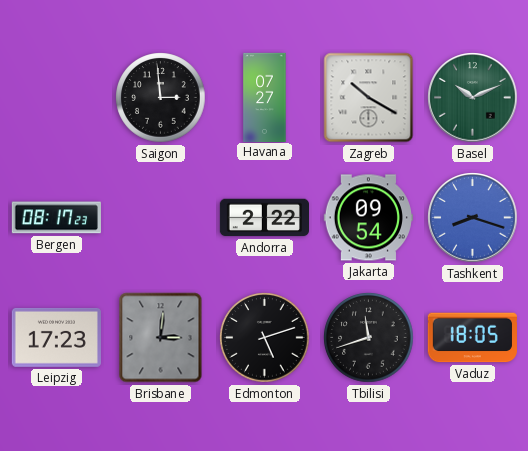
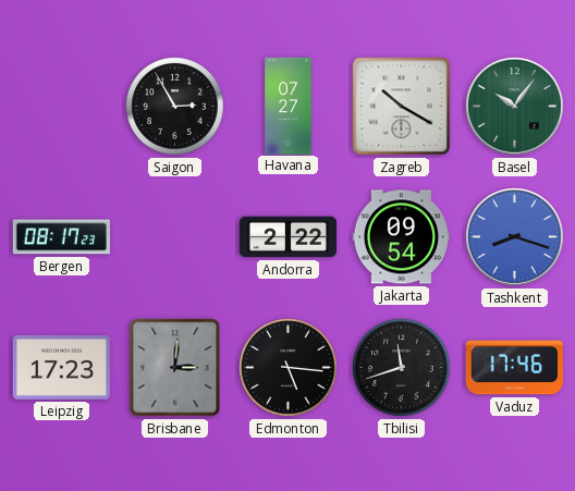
Saigon: 2:59 -> 2:55 (175, 107)
Basel: 10:11 -> 10:06 (515, 107)
Edmonton: 5:12 -> 5:16 (289, 368)
Vaduz: 18:05 -> 17:46 (514, 368)
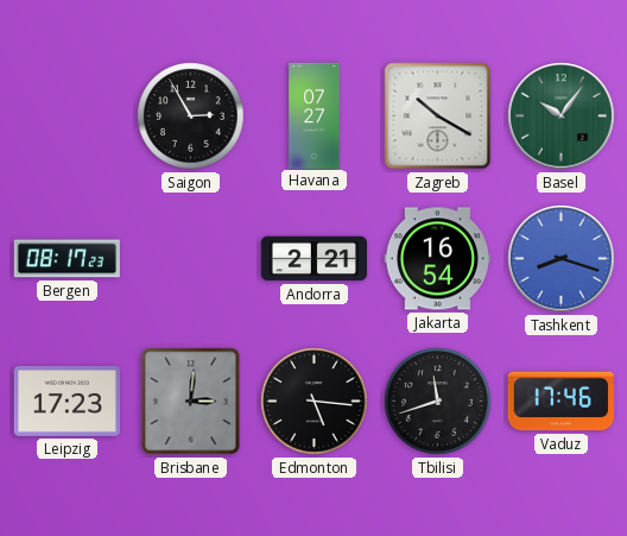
Andorra: 2:22 -> 2:21 (313, 259)
Jakarta: 09:54 -> 16:54 (437, 259)
